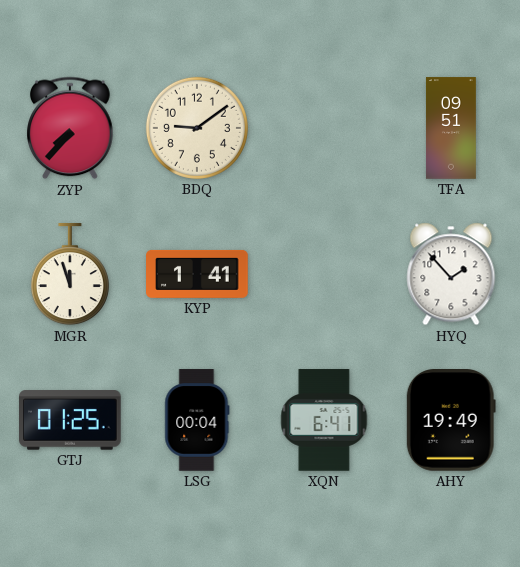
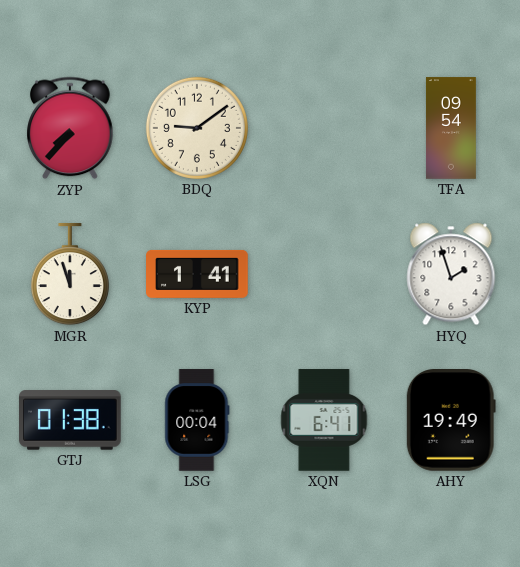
TFA: 09:51 -> 09:54 (451, 128)
HYQ: 1:53 -> 1:57 (451, 274)
GTJ: 01:25 -> 01:38 (71, 420)
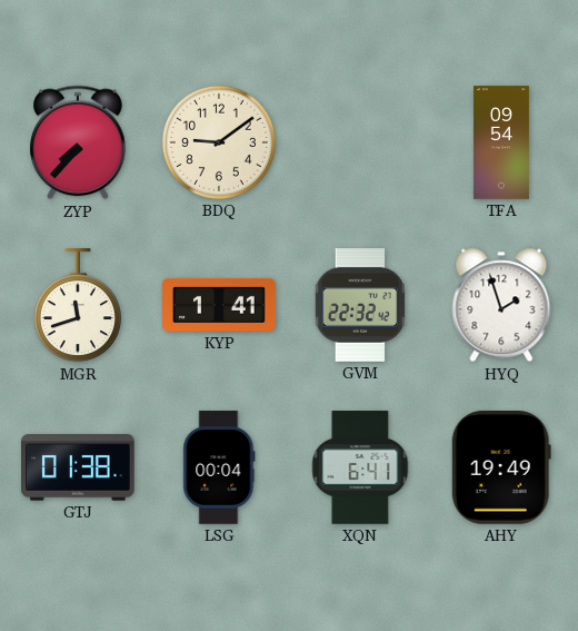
MGR: 11:57 -> 11:42 (78, 306)
GVM: none -> 22:32 (359, 306)
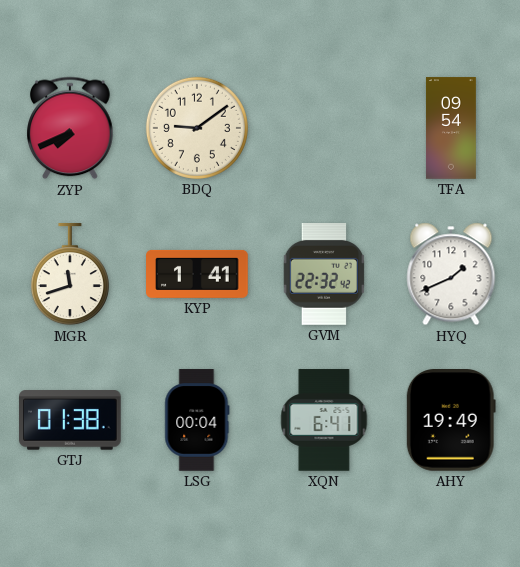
ZYP: 7:37 -> 7:41 (70, 128)
HYQ: 1:57 -> 1:41 (451, 274)
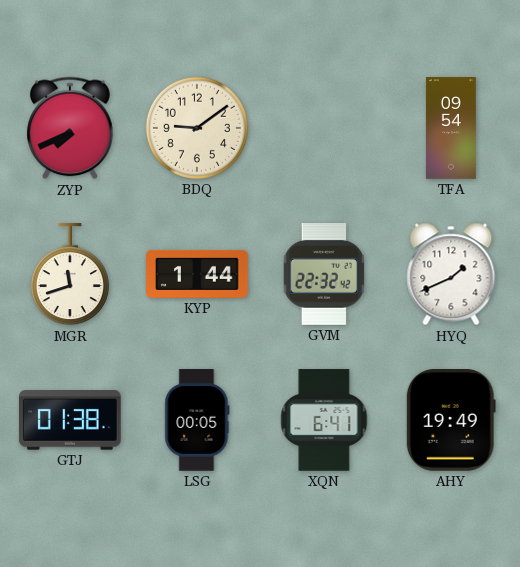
KYP: 1:41 -> 1:44 (197, 274)
LSG: 00:04 -> 00:05 (197, 420)
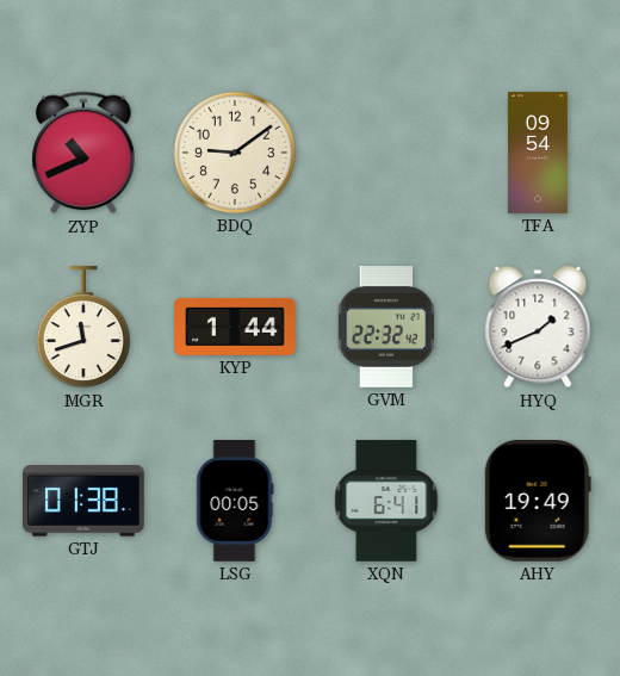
ZYP: 7:41 -> 10:41 (83, 153)
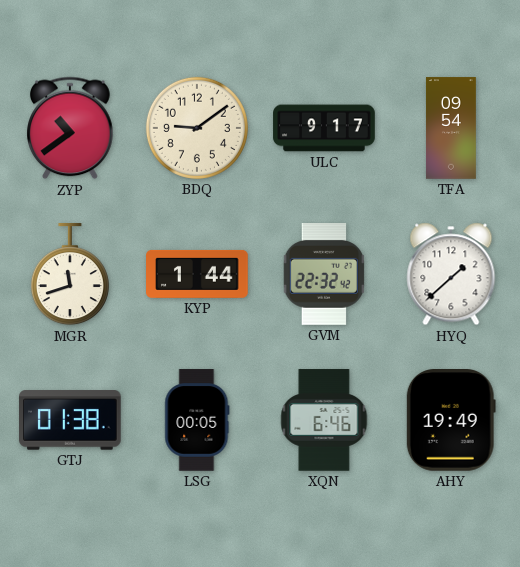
ZYP: 10:41 -> 10:39 (70, 128)
ULC: none -> 9:17 (324, 128)
HYQ: 1:41 -> 1:38 (451, 274)
XQN: 6:41 -> 6:46 (324, 420)
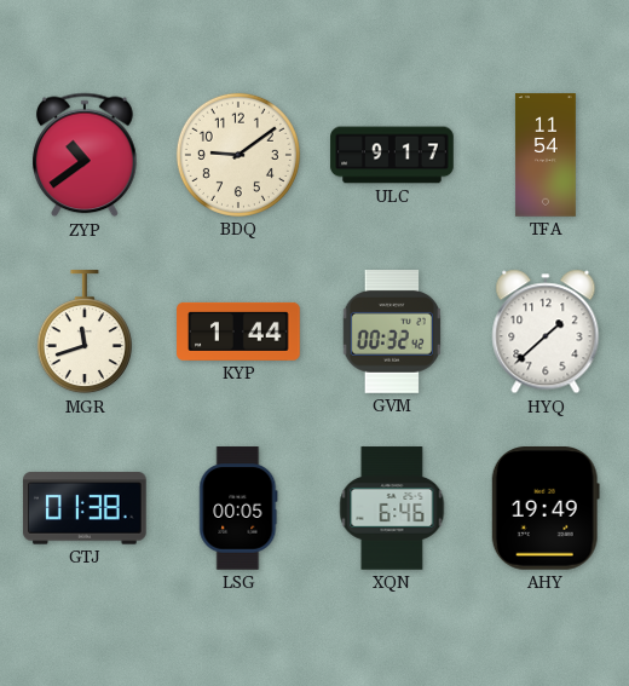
TFA: 09:54 -> 11:54 (546, 155)
GVM: 22:32 -> 00:32 (391, 333)
